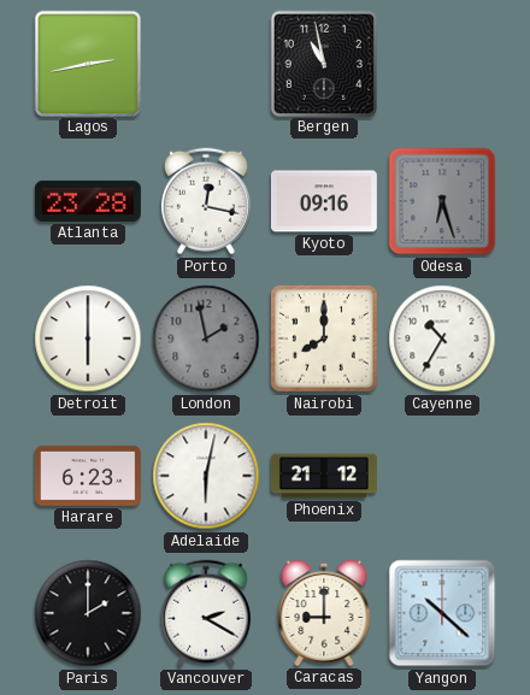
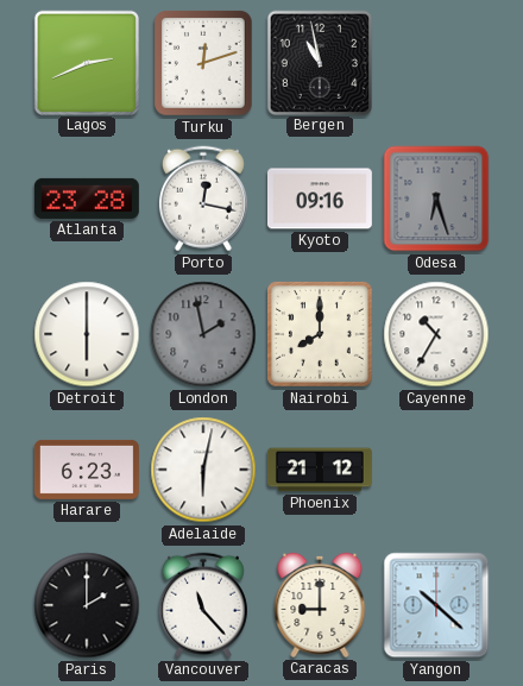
Lagos: 2:43 -> 2:41 (86, 62)
Turku: none -> 12:12 (203, 63)
Vancouver: 2:20 -> 11:23 (203, 605)
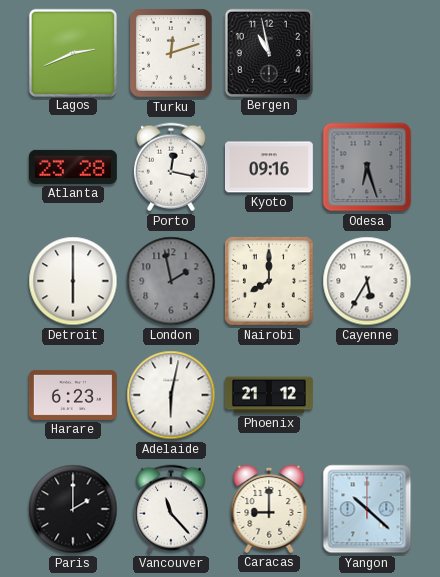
Cayenne: 10:35 -> 5:35 (367, 281)
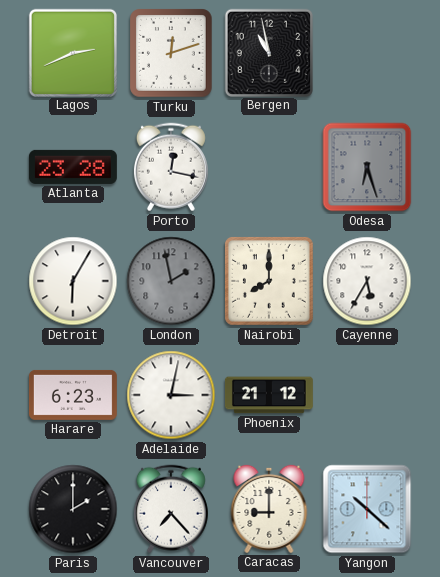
Kyoto: 09:16 -> none (269, 167)
Detroit: 6:00 -> 6:05 (73, 281)
Adelaide: 6:02 -> 3:02 (171, 395)
Vancouver: 11:23 -> 7:23 (171, 509)
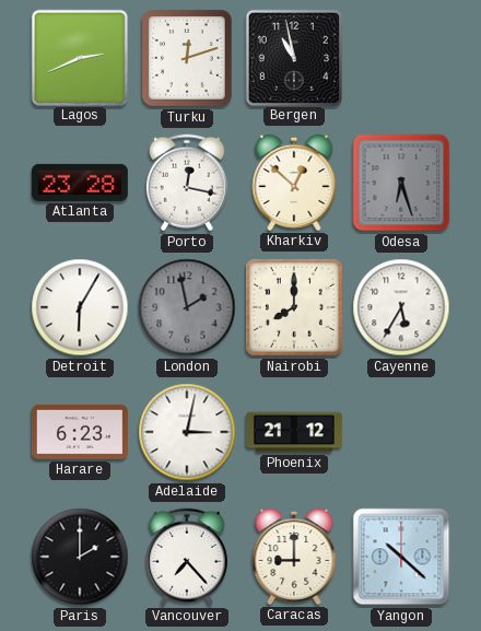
Kharkiv: none -> 12:52 (294, 183)
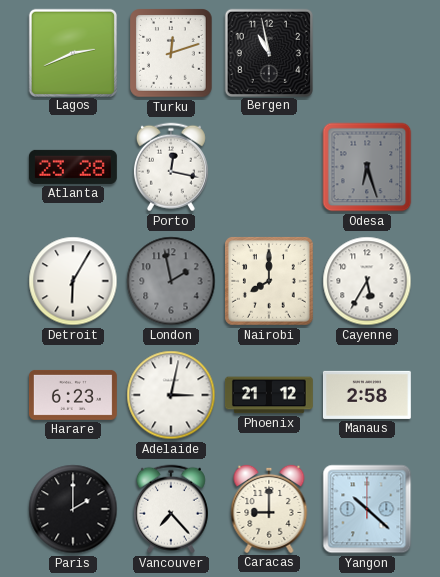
Kharkiv: 12:52 -> none (294, 183)
Manaus: none -> 2:58 (367, 395)
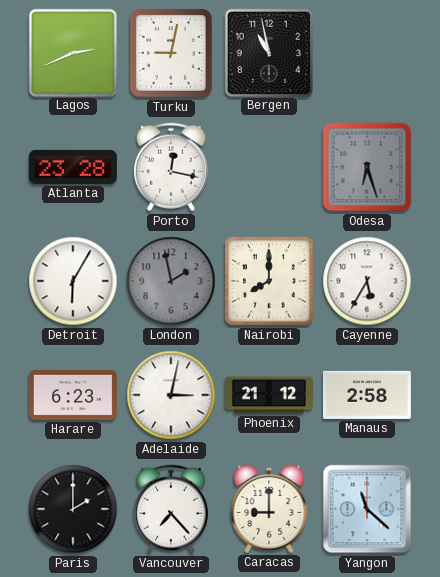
Turku: 12:12 -> 9:02 (171, 53)
Yangon: 10:22 -> 11:22 (367, 509)
